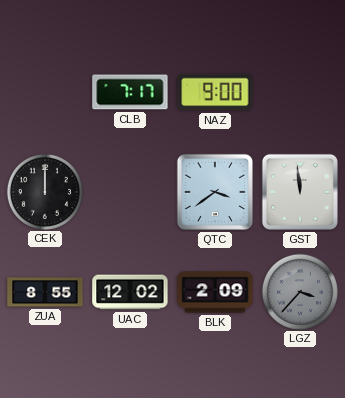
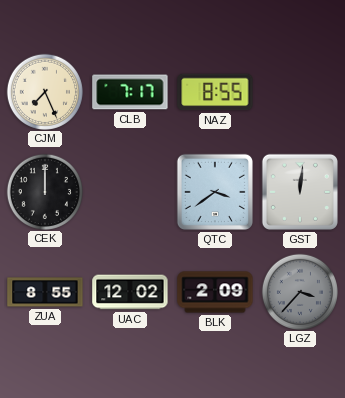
CJM: none -> 7:26 (44, 91)
NAZ: 9:00 -> 8:55 (215, 92)
GST: 11:59 -> 12:01 (300, 192)
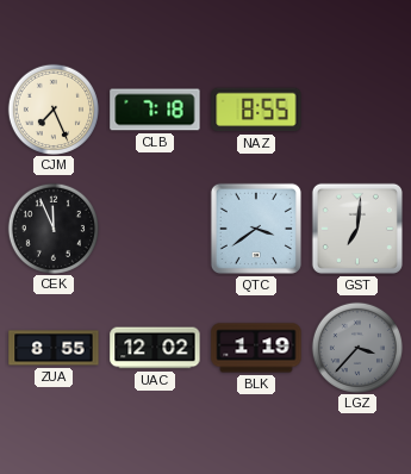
CLB: 7:17 -> 7:18 (155, 110)
CEK: 12:00 -> 11:56 (52, 227)
GST: 12:01 -> 7:01 (357, 229)
BLK: 2:09 -> 1:19 (256, 348)
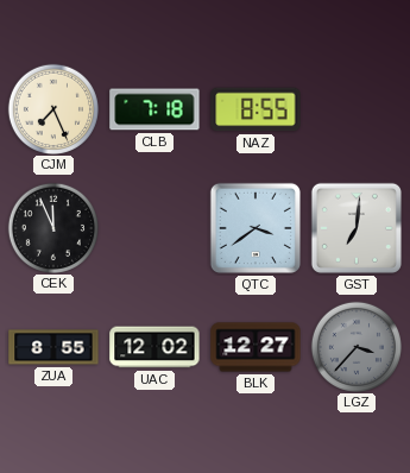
BLK: 1:19 -> 12:27 (256, 347)
